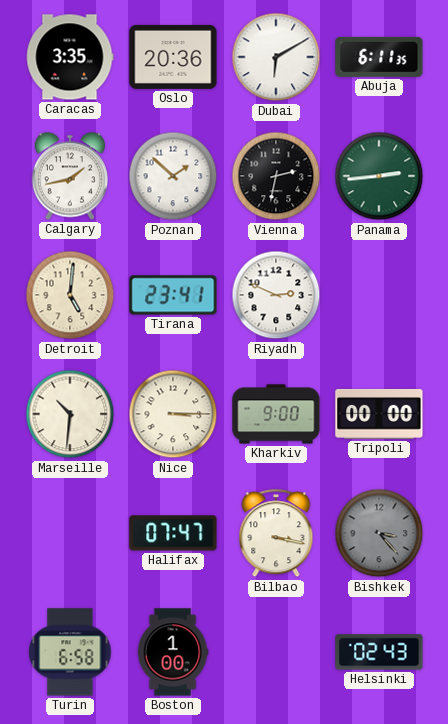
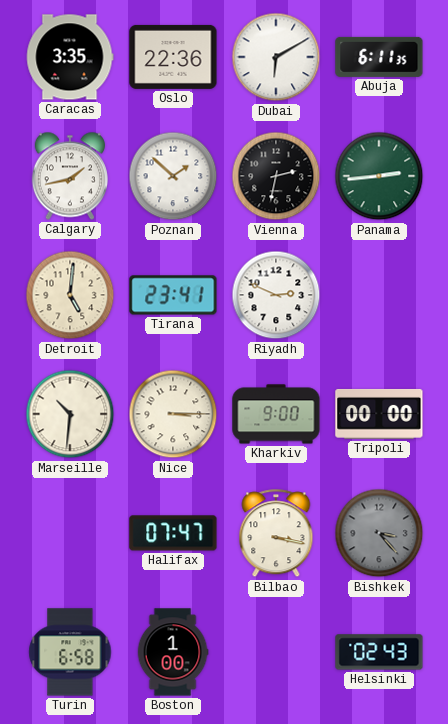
Oslo: 20:36 -> 22:36 (173, 57)
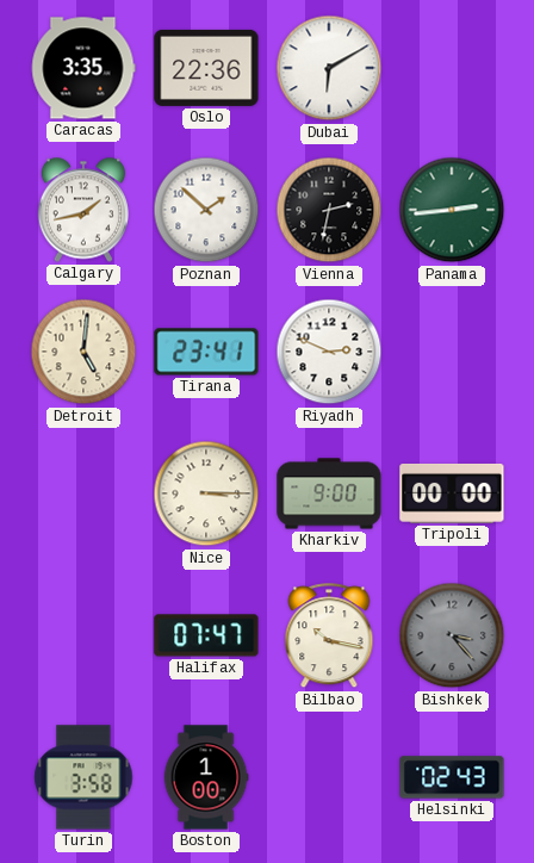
Abuja: 6:11 -> none (379, 57)
Marseille: 10:31 -> none (70, 414)
Bilbao: 3:17 -> 10:17 (329, 637)
Turin: 6:58 -> 3:58 (83, 777)
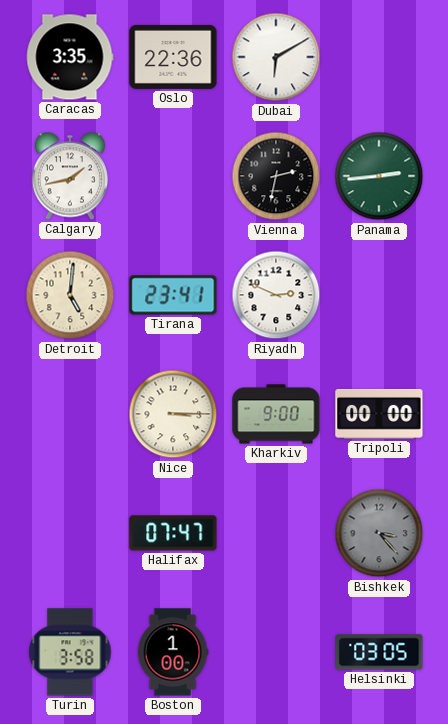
Poznan: 1:52 -> none (206, 210)
Bilbao: 10:17 -> none (329, 637)
Helsinki: 02:43 -> 03:05 (379, 652)
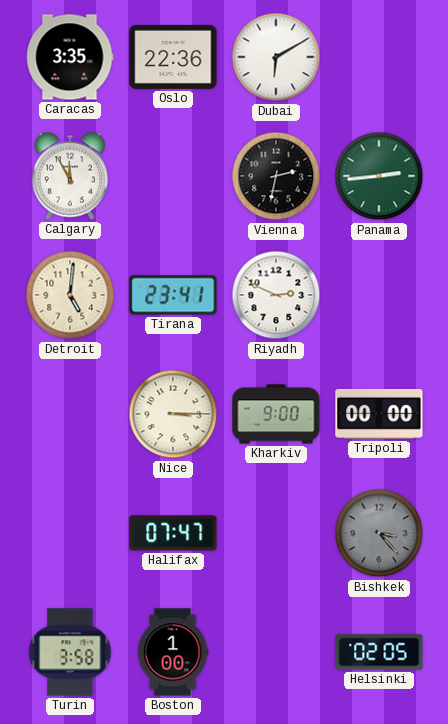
Calgary: 1:43 -> 11:55 (70, 176)
Helsinki: 03:05 -> 02:05 (379, 652)
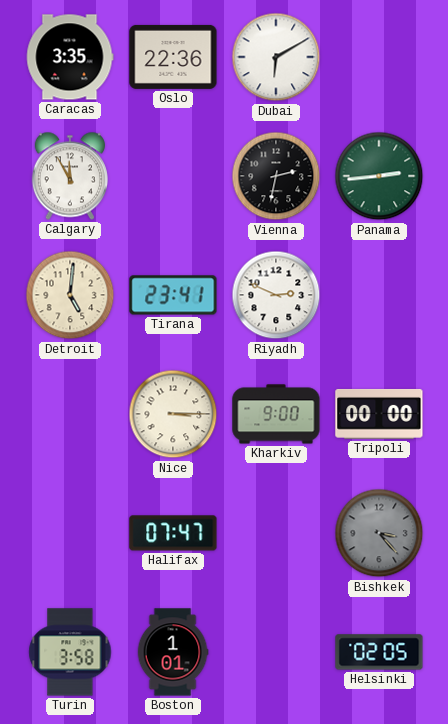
Boston: 1:00 -> 1:01 (173, 652)
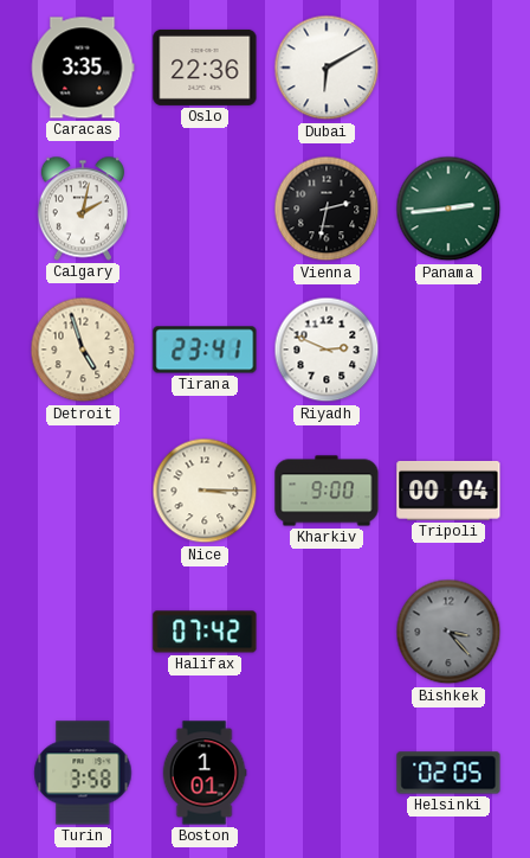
Calgary: 11:55 -> 2:02 (83, 209)
Detroit: 5:01 -> 4:57 (83, 350)
Tripoli: 00:00 -> 00:04 (448, 491)
Halifax: 07:47 -> 07:42 (205, 632)
